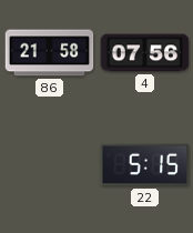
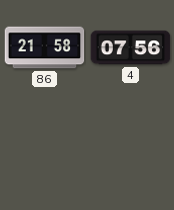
22: 5:15 -> none (145, 165)
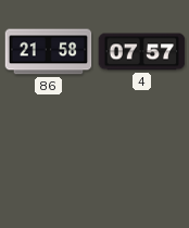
4: 07:56 -> 07:57 (142, 52)
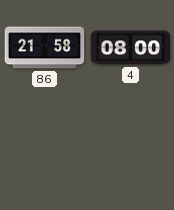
4: 07:57 -> 08:00 (131, 48)
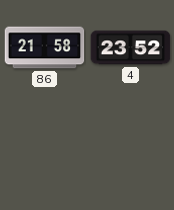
4: 08:00 -> 23:52 (131, 48)
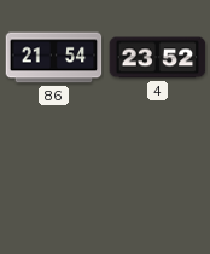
86: 21:58 -> 21:54 (54, 58)
